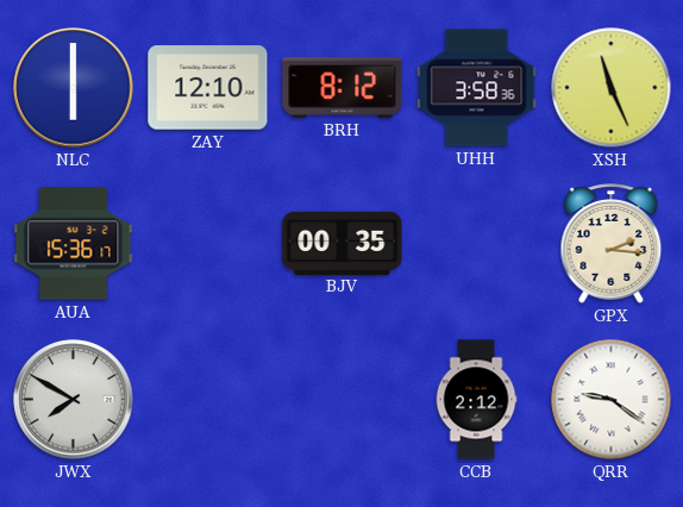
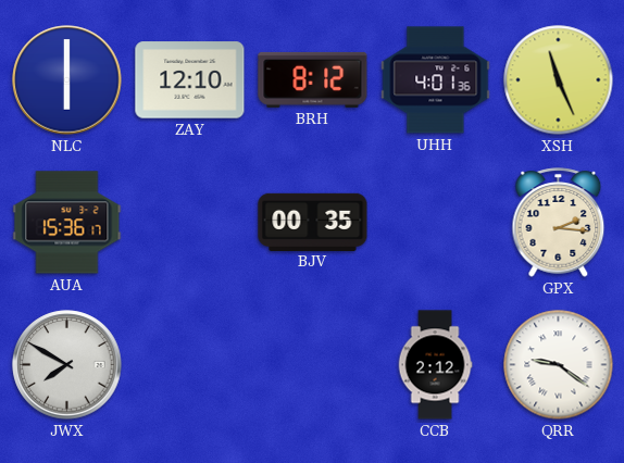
UHH: 3:58 -> 4:01 (436, 80)
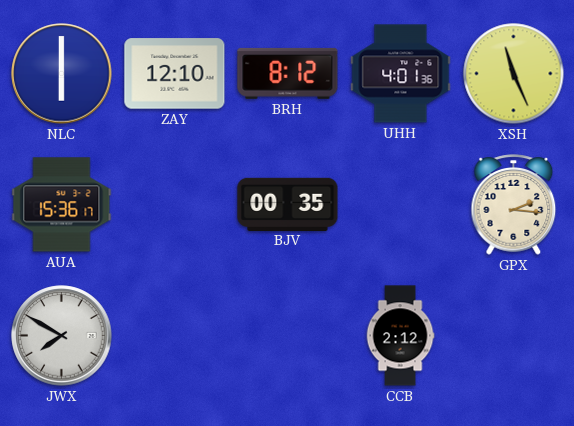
QRR: 9:21 -> none (559, 365)
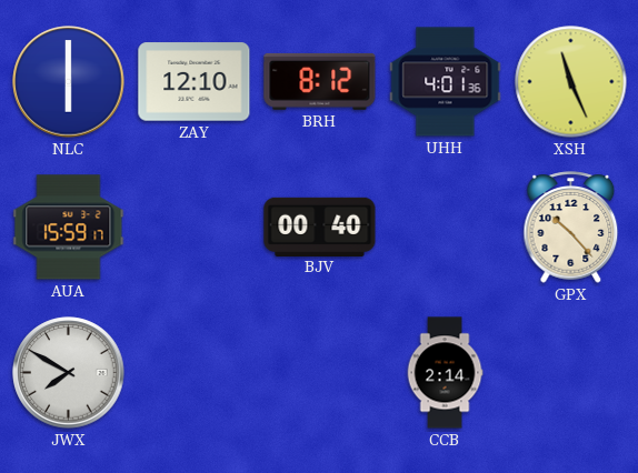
AUA: 15:36 -> 15:59 (69, 228)
BJV: 00:35 -> 00:40 (320, 227)
GPX: 2:16 -> 10:23 (571, 228)
CCB: 2:12 -> 2:14 (445, 373)
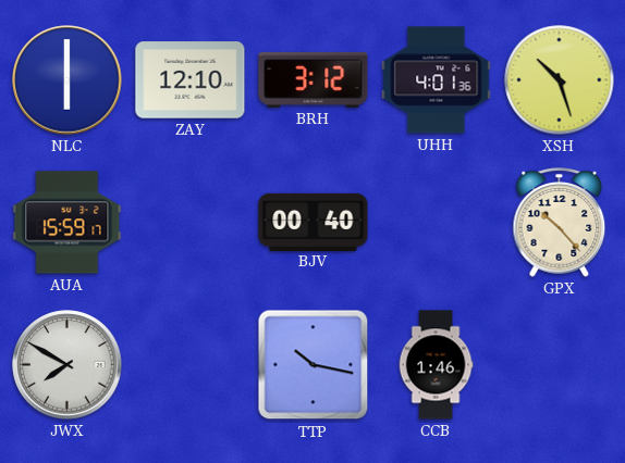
BRH: 8:12 -> 3:12 (314, 79)
XSH: 11:26 -> 10:27 (560, 80)
TTP: none -> 10:17 (314, 365)
CCB: 2:14 -> 1:46 (436, 365)
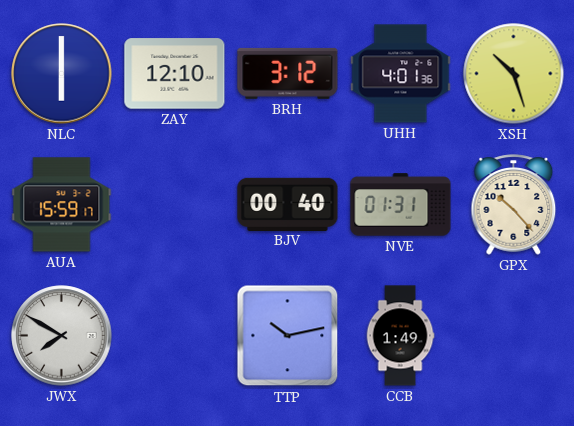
NVE: none -> 01:31 (401, 205)
TTP: 10:17 -> 10:13 (288, 336)
CCB: 1:46 -> 1:49 (400, 336)
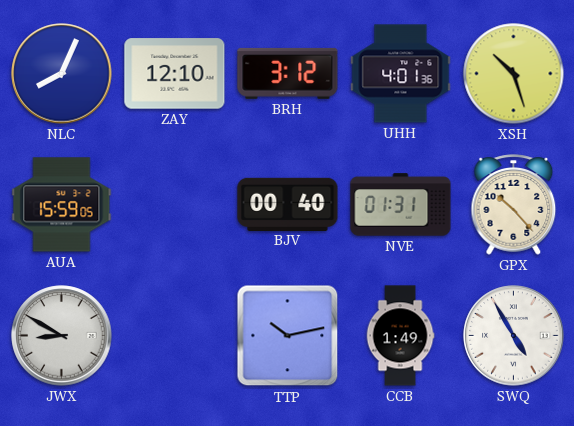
NLC: 6:00 -> 8:04 (62, 74)
AUA: 15:59:17 -> 15:59:05 (62, 205)
JWX: 7:50 -> 8:50 (62, 336)
SWQ: none -> 4:55 (514, 336)
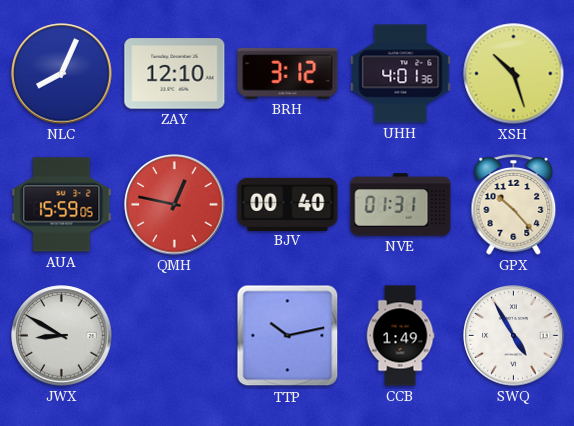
QMH: none -> 12:47 (175, 205)
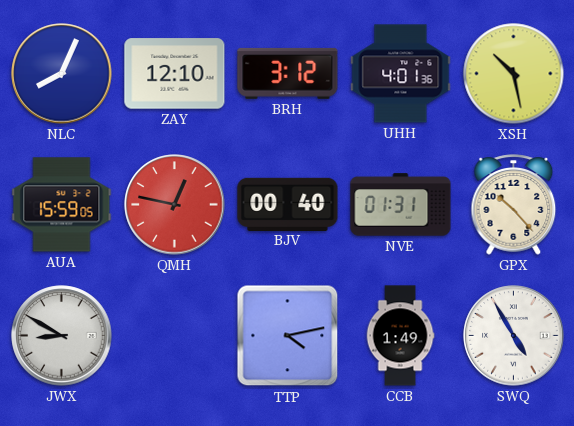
XSH: 10:27 -> 10:28 (514, 74)
TTP: 10:13 -> 4:13 (288, 336)
